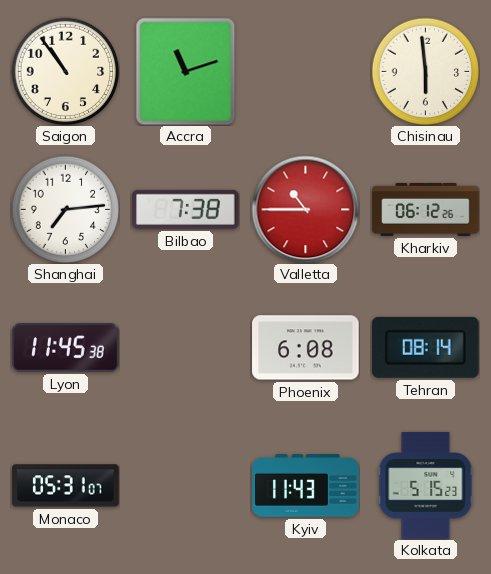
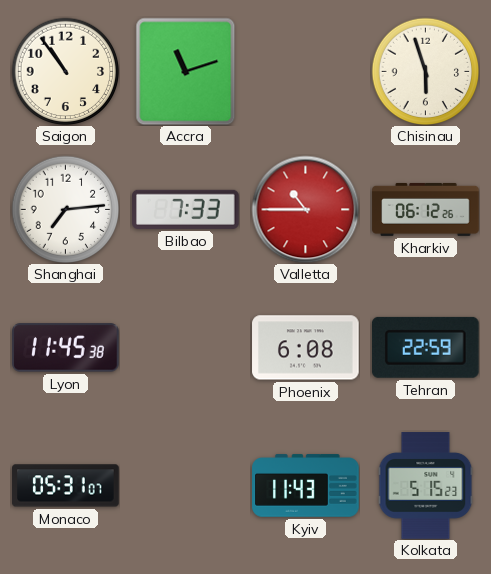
Chisinau: 5:59 -> 5:57 (425, 71)
Bilbao: 7:38 -> 7:33 (186, 209)
Tehran: 08:14 -> 22:59 (425, 347)
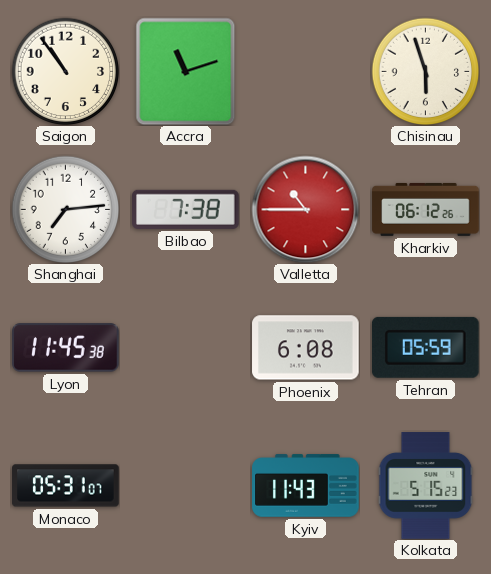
Bilbao: 7:33 -> 7:38 (186, 209)
Tehran: 22:59 -> 05:59 (425, 347)
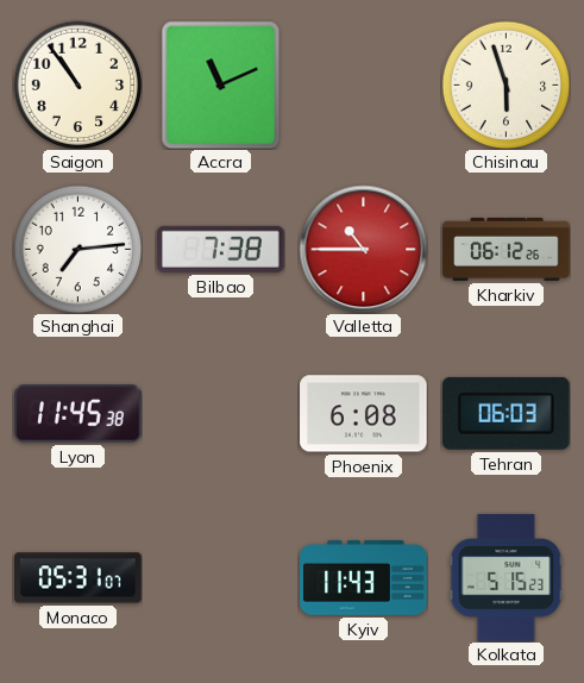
Accra: 11:12 -> 11:11 (221, 84)
Tehran: 05:59 -> 06:03 (505, 413)
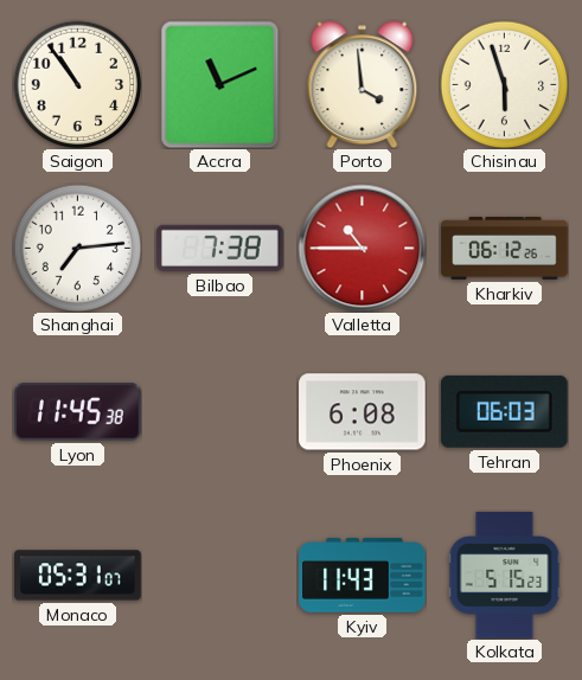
Porto: none -> 3:59 (363, 84)
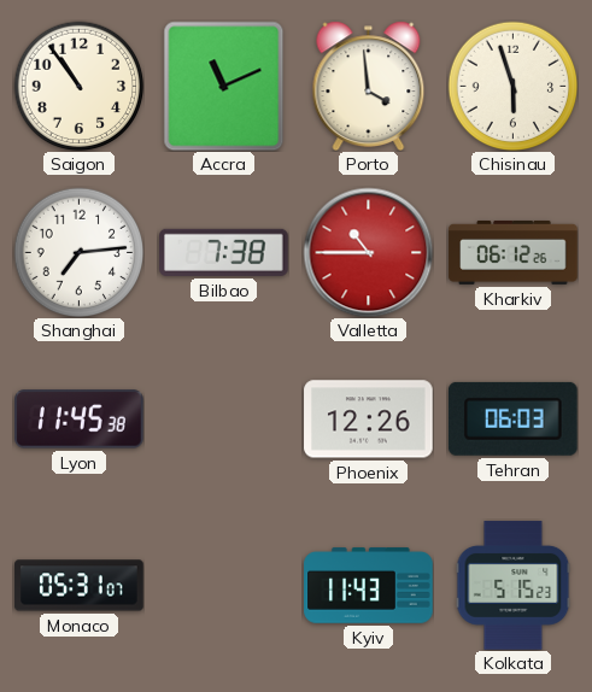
Phoenix: 6:08 -> 12:26 (369, 420)
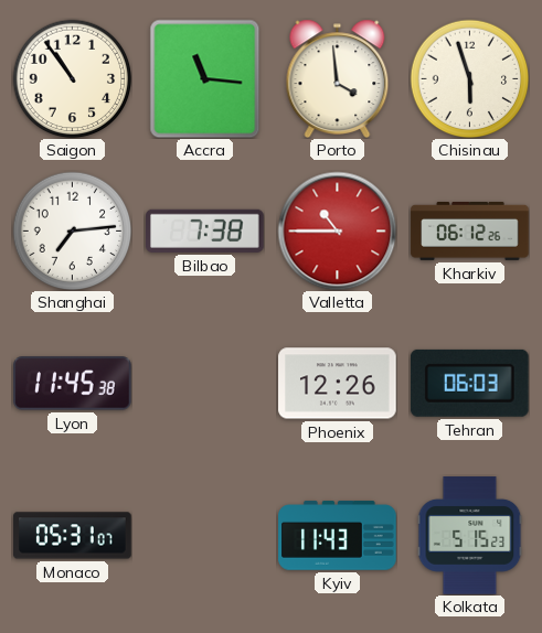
Accra: 11:11 -> 11:16 (205, 78)
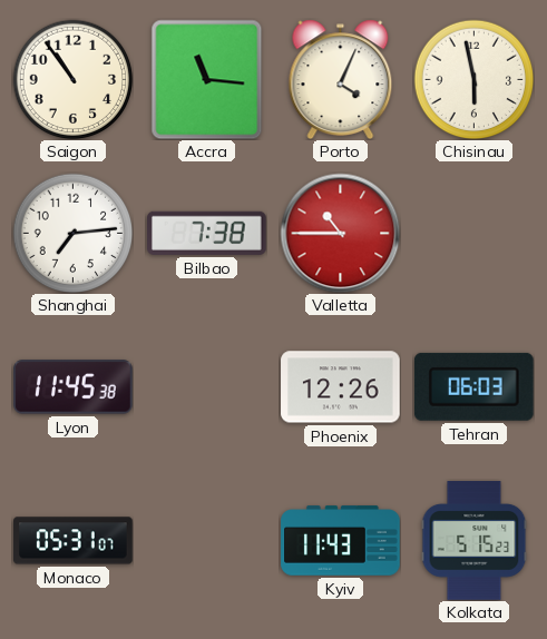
Porto: 3:59 -> 4:04 (341, 79)
Chisinau: 5:57 -> 5:58 (473, 79)
Kharkiv: 06:12 -> none (470, 230)
